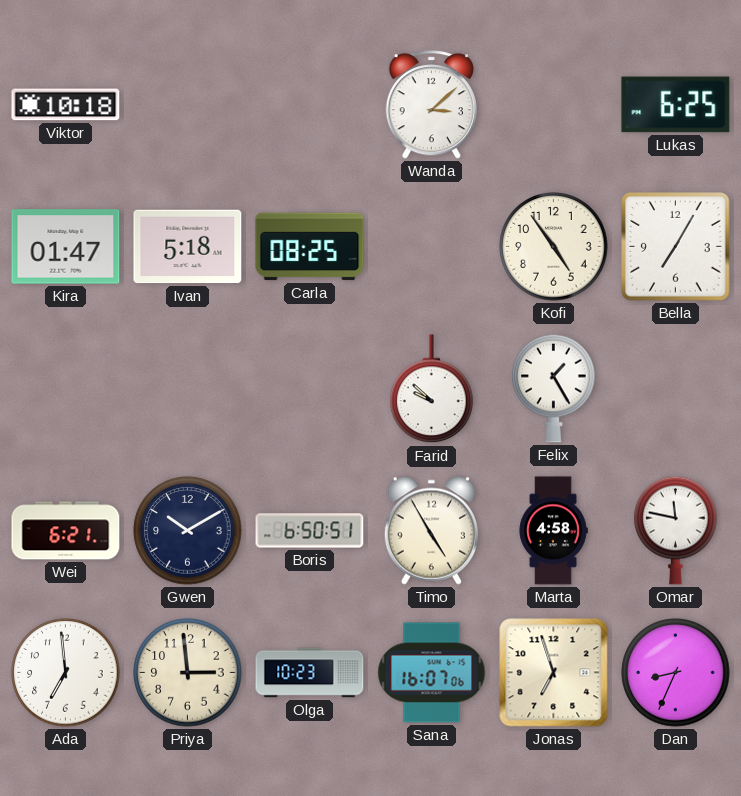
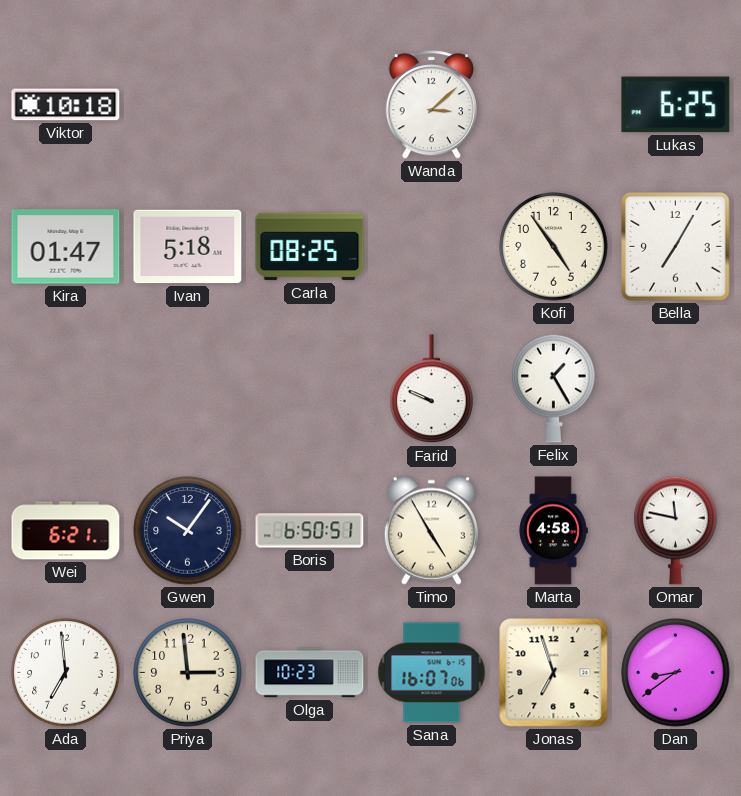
Farid: 9:52 -> 9:49 (432, 389)
Gwen: 10:10 -> 10:06 (188, 531)
Dan: 8:34 -> 8:39 (676, 673)
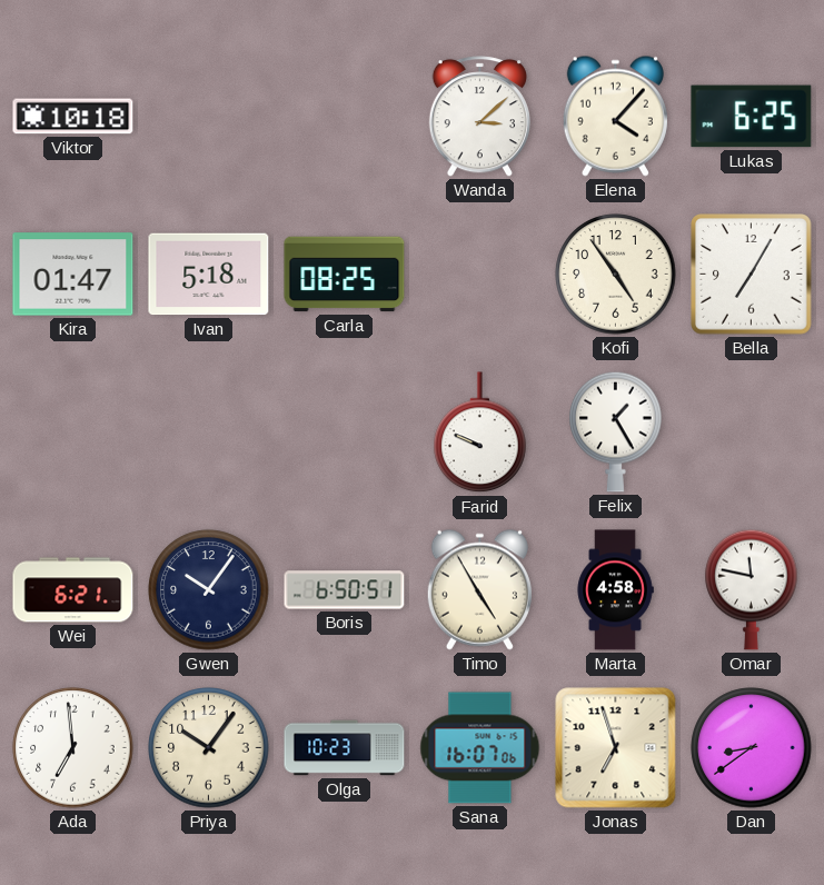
Elena: none -> 4:07 (615, 116)
Priya: 2:59 -> 10:06 (209, 748)
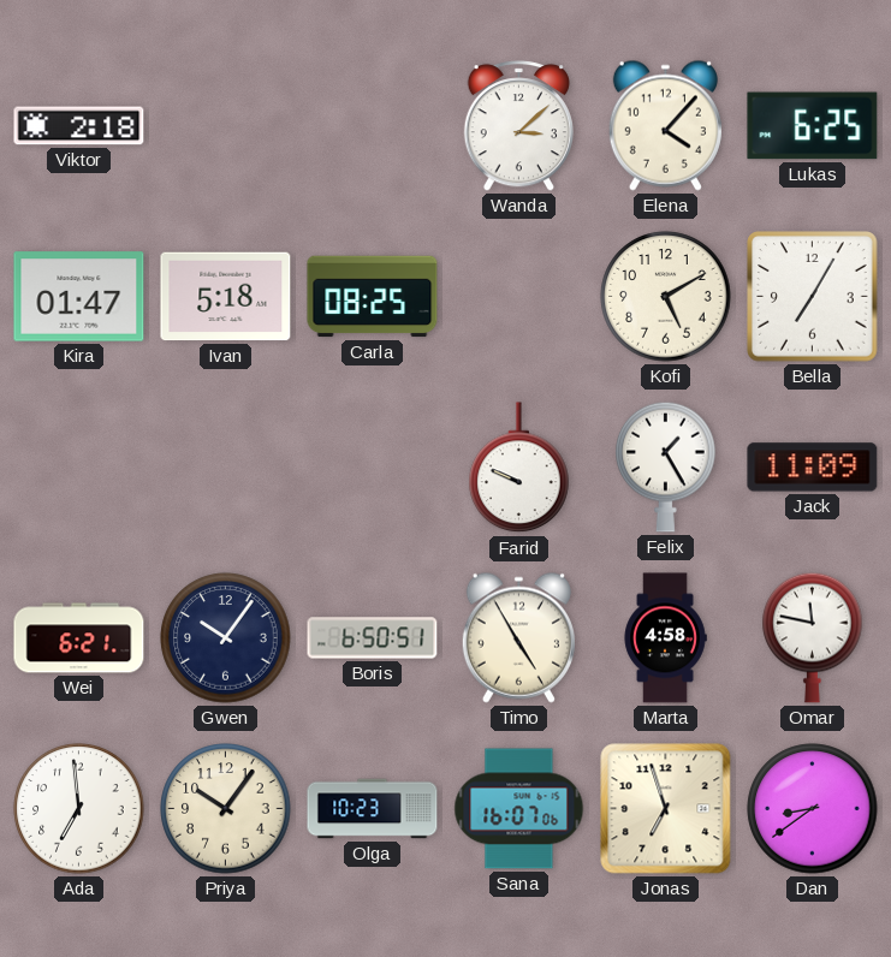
Viktor: 10:18 -> 2:18 (79, 126)
Kofi: 4:54 -> 5:10 (666, 297)
Jack: none -> 11:09 (813, 468)
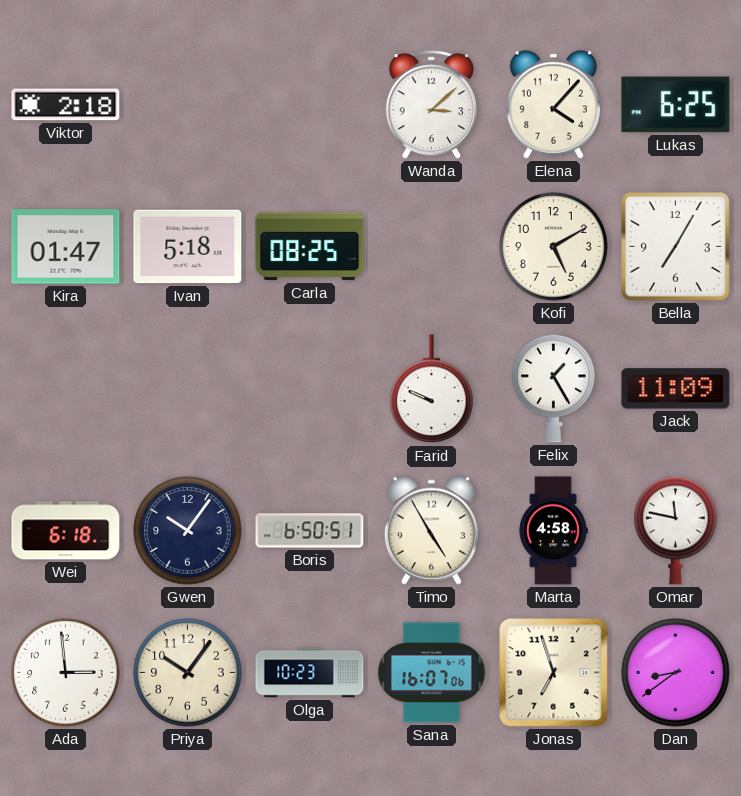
Wei: 6:21 -> 6:18 (66, 531)
Ada: 6:59 -> 2:59 (66, 673)
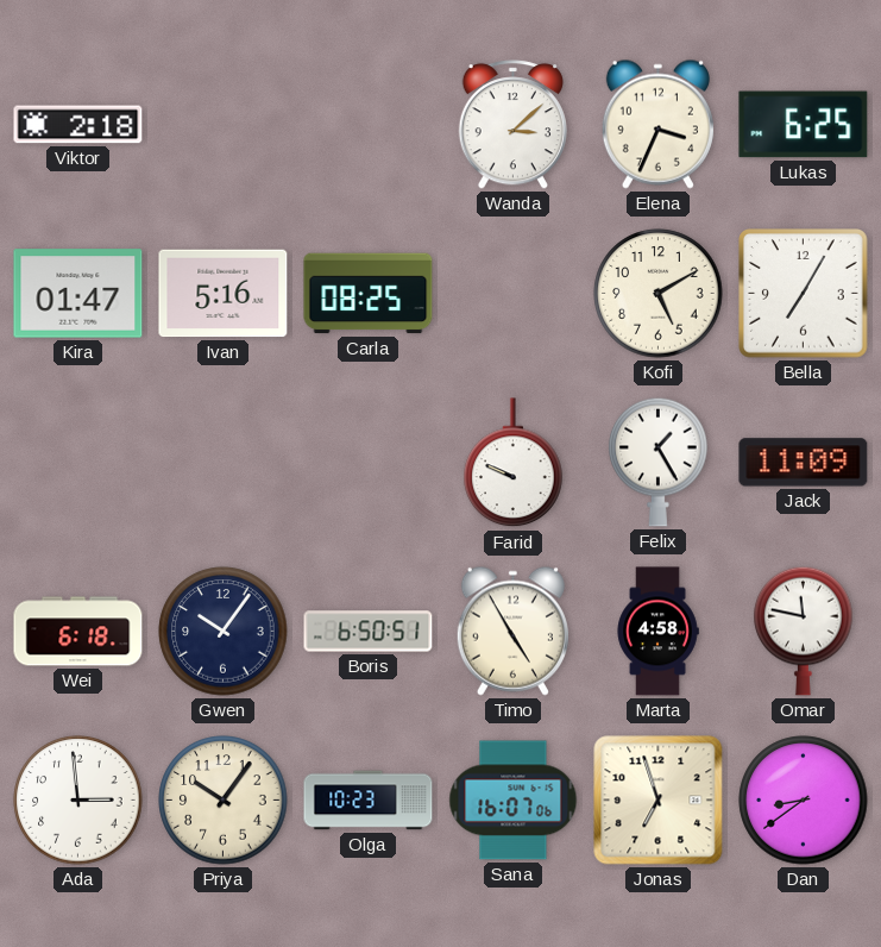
Elena: 4:07 -> 3:34 (657, 124)
Ivan: 5:18 -> 5:16 (224, 294)
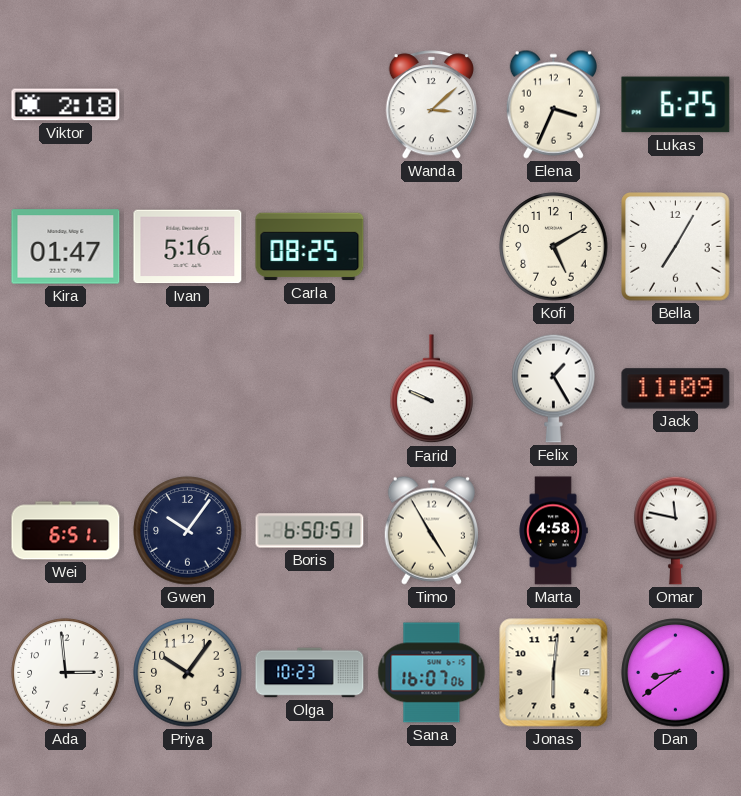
Wei: 6:18 -> 6:51 (66, 531)
Jonas: 6:57 -> 6:01 (554, 673)
